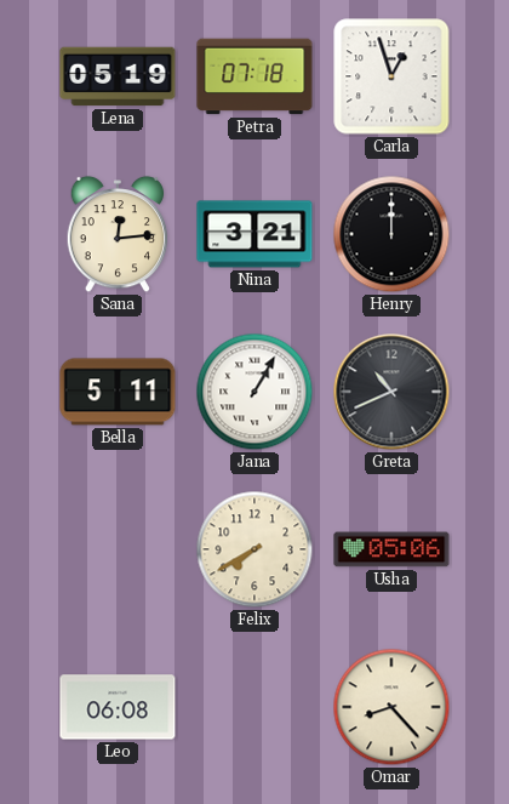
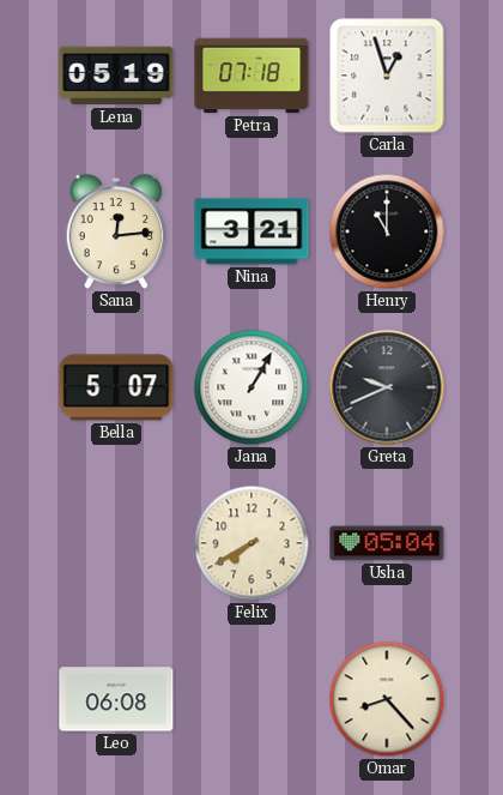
Henry: 12:00 -> 11:00 (387, 231)
Bella: 5:11 -> 5:07 (116, 387)
Greta: 10:41 -> 9:41 (387, 387)
Usha: 05:06 -> 05:04 (387, 543)
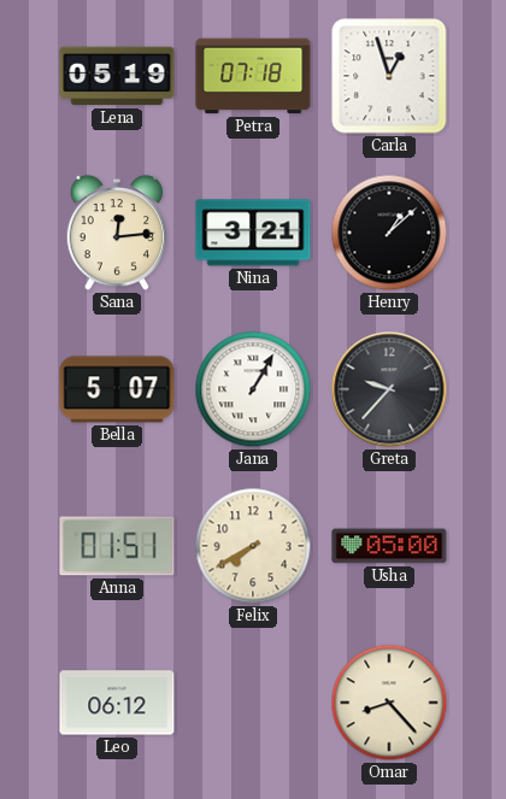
Henry: 11:00 -> 1:08 (389, 233)
Greta: 9:41 -> 9:37 (389, 389)
Anna: none -> 01:51 (117, 546)
Usha: 05:04 -> 05:00 (389, 546)
Leo: 06:08 -> 06:12 (117, 703)
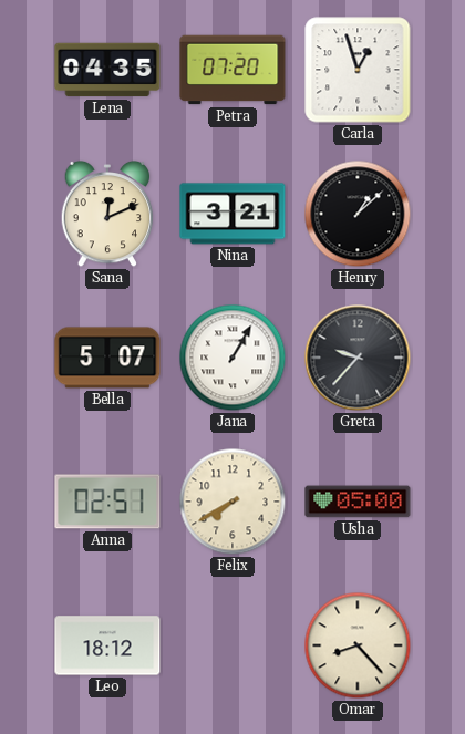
Lena: 05:19 -> 04:35 (107, 70)
Petra: 07:18 -> 07:20 (232, 70)
Sana: 12:14 -> 12:11 (107, 214)
Anna: 01:51 -> 02:51 (107, 502)
Leo: 06:12 -> 18:12 (107, 645)
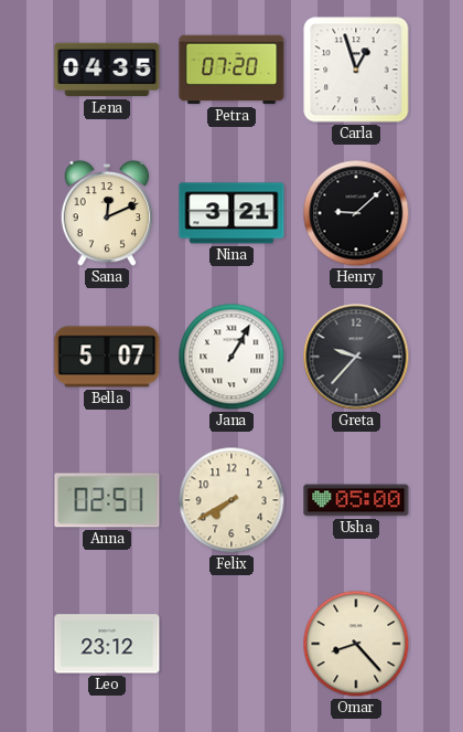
Henry: 1:08 -> 9:08 (356, 213)
Leo: 18:12 -> 23:12 (107, 644)
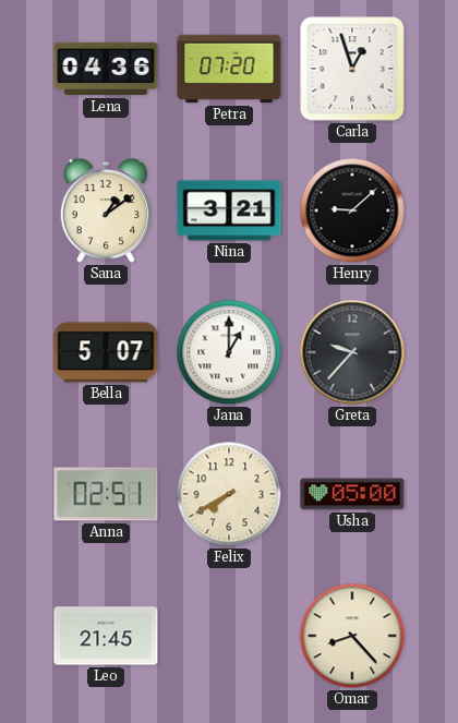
Lena: 04:35 -> 04:36 (106, 69)
Sana: 12:11 -> 1:09 (106, 210)
Jana: 1:05 -> 1:00 (229, 352)
Leo: 23:12 -> 21:45 (106, 636)
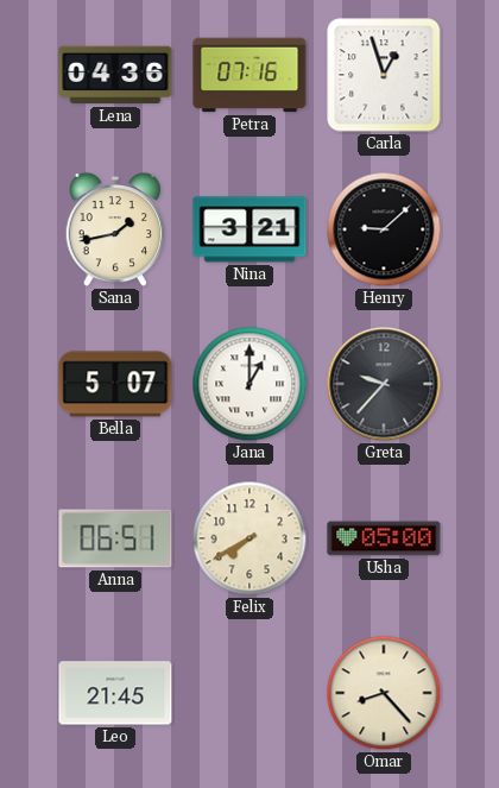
Petra: 07:20 -> 07:16 (249, 75)
Sana: 1:09 -> 1:43 (115, 229)
Anna: 02:51 -> 06:51 (115, 538)
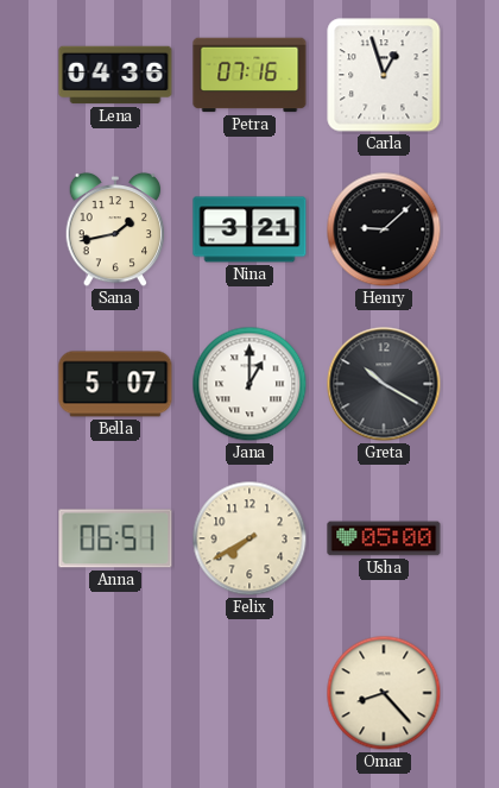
Greta: 9:37 -> 10:20 (384, 384)
Leo: 21:45 -> none (115, 693)
